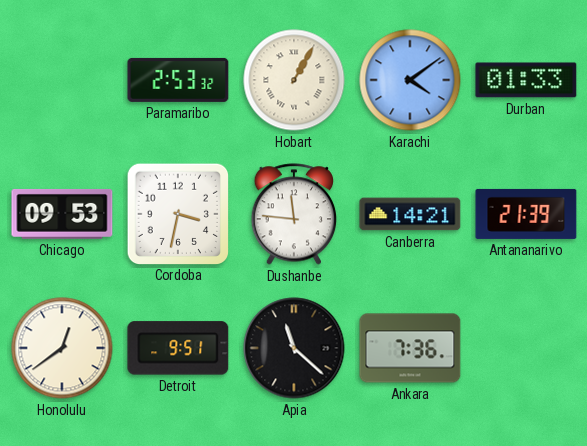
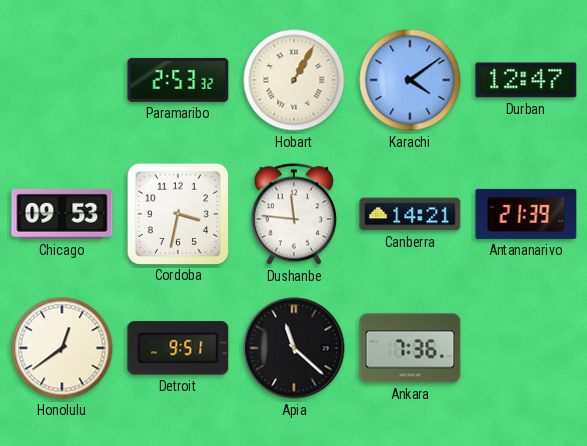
Durban: 01:33 -> 12:47 (526, 80)
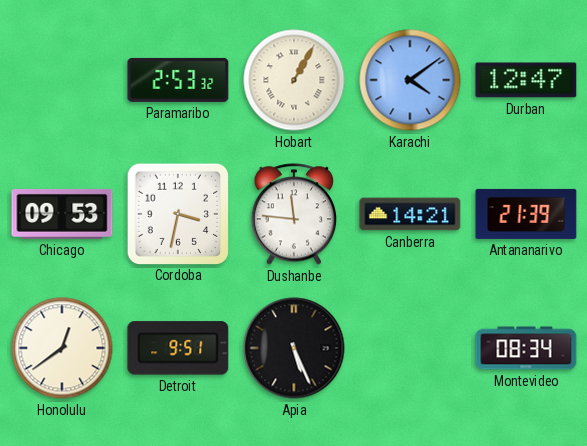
Apia: 11:22 -> 5:26 (294, 348)
Ankara: 7:36 -> none (410, 348)
Montevideo: none -> 08:34 (526, 348)
